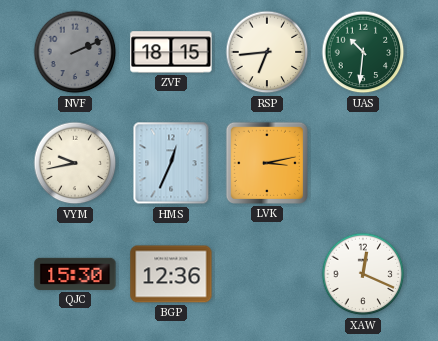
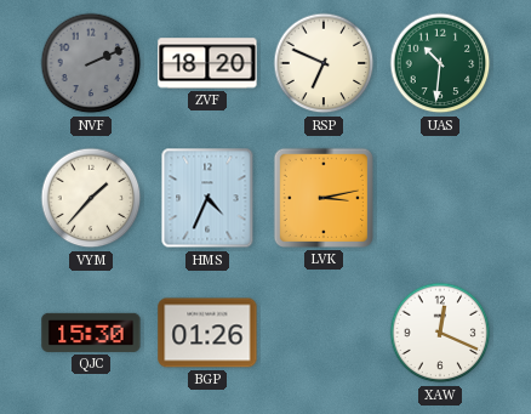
ZVF: 18:15 -> 18:20 (207, 63)
RSP: 6:44 -> 6:49 (324, 63)
VYM: 9:43 -> 1:37 (91, 198)
HMS: 12:34 -> 4:34 (207, 198)
BGP: 12:36 -> 01:26 (207, 333)
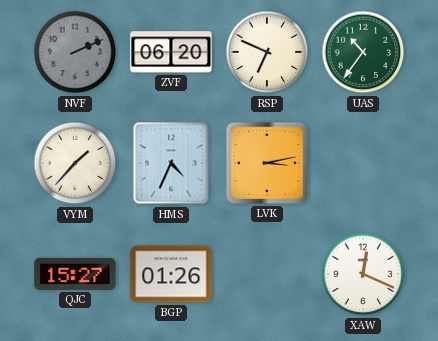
ZVF: 18:20 -> 06:20 (171, 52)
UAS: 10:31 -> 10:36 (363, 52)
QJC: 15:30 -> 15:27 (75, 274)
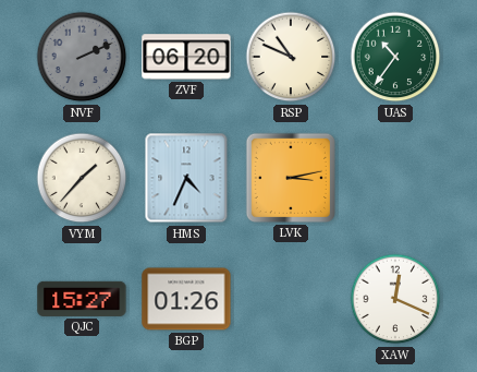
RSP: 6:49 -> 10:49 (291, 57)
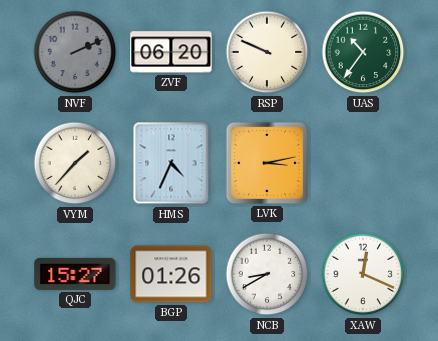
RSP: 10:49 -> 9:49 (267, 52)
NCB: none -> 8:40 (267, 274)
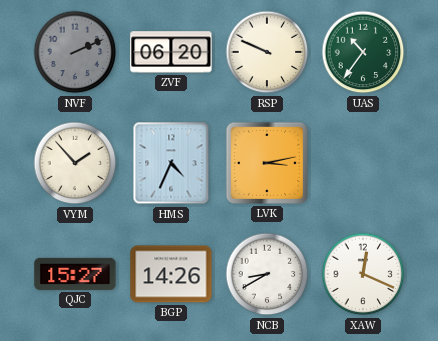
VYM: 1:37 -> 1:53 (75, 163)
BGP: 01:26 -> 14:26 (171, 274)
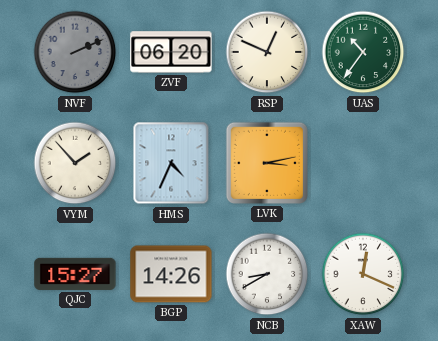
RSP: 9:49 -> 12:49 (267, 52)
